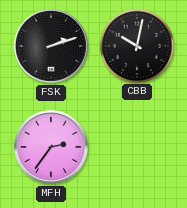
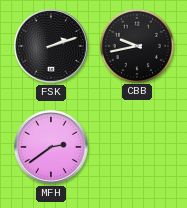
CBB: 10:02 -> 9:43 (136, 45)
MFH: 2:36 -> 2:39 (52, 148)
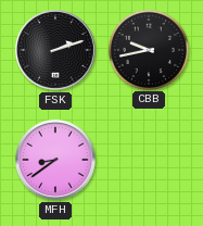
MFH: 2:39 -> 8:39 (56, 161)
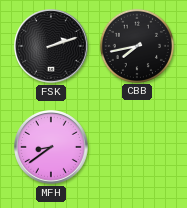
CBB: 9:43 -> 7:43 (136, 45)
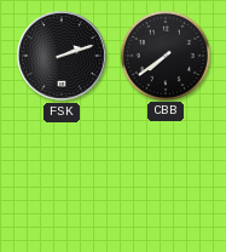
CBB: 7:43 -> 7:39 (164, 55)
MFH: 8:39 -> none (52, 148)
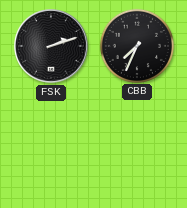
CBB: 7:39 -> 7:34 (136, 45)
